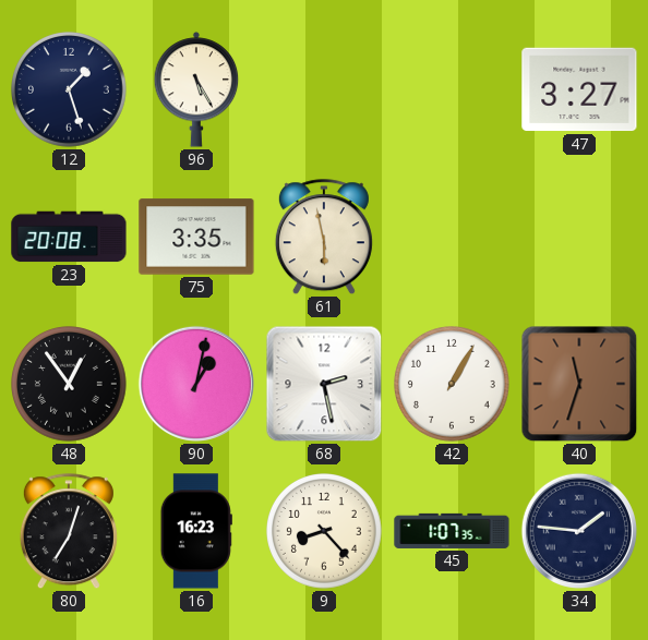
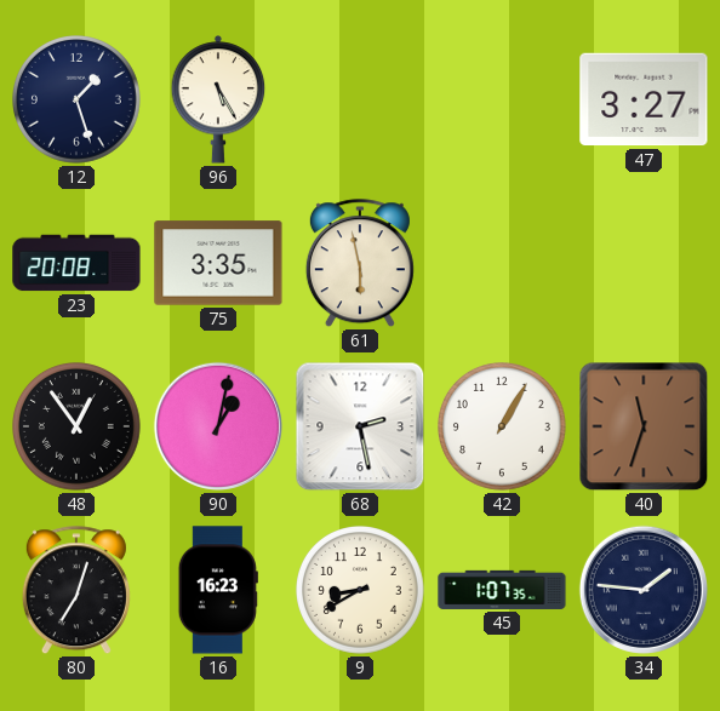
9: 8:23 -> 8:40 (361, 591)
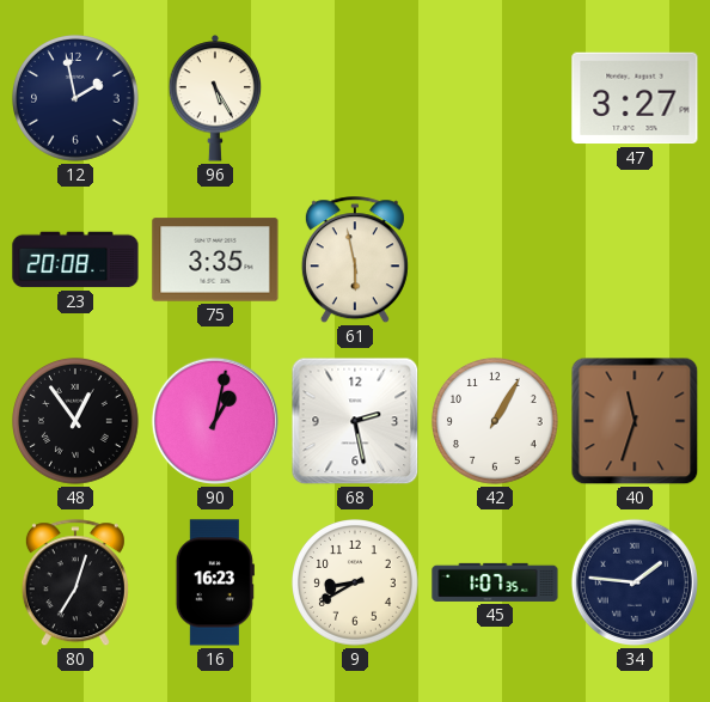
12: 1:27 -> 1:58 (76, 99)
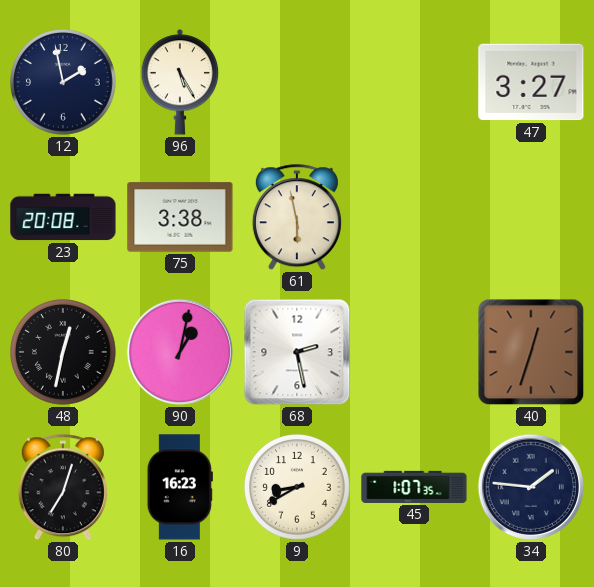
75: 3:35 -> 3:38 (180, 217)
48: 12:54 -> 12:32 (64, 353)
42: 1:05 -> none (496, 422)
40: 11:33 -> 12:33 (531, 352)
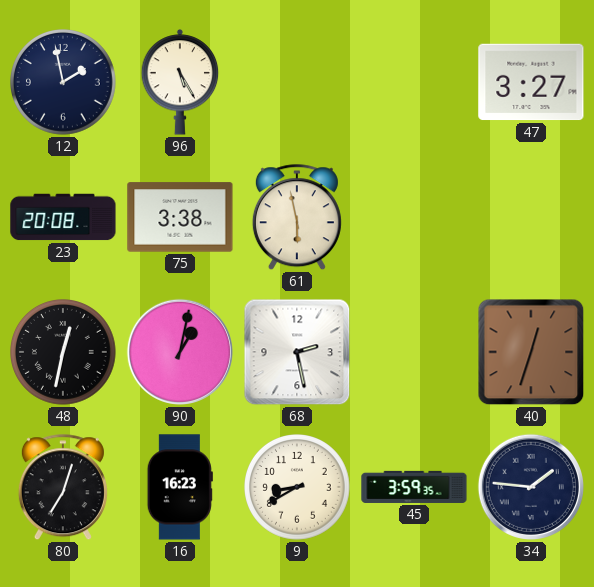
45: 1:07 -> 3:59 (414, 487)
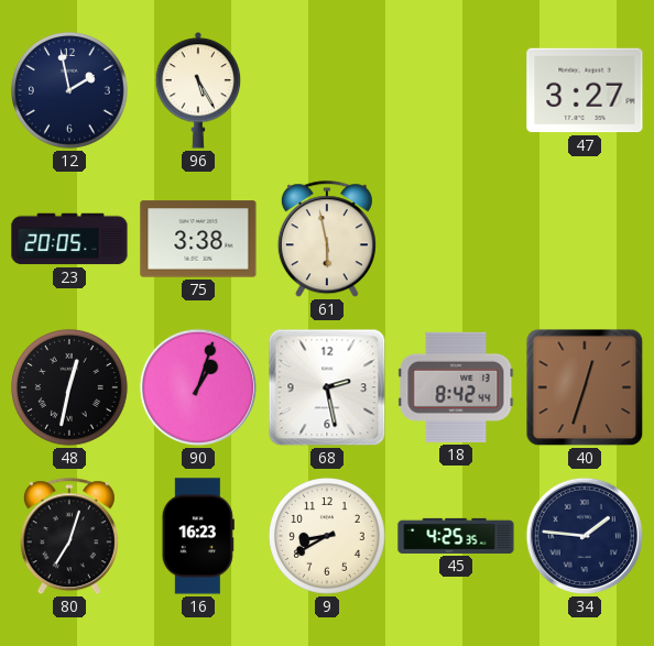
23: 20:08 -> 20:05 (69, 239)
90: 1:02 -> 1:03 (198, 387)
18: none -> 8:42 (456, 387)
45: 3:59 -> 4:25 (456, 536)
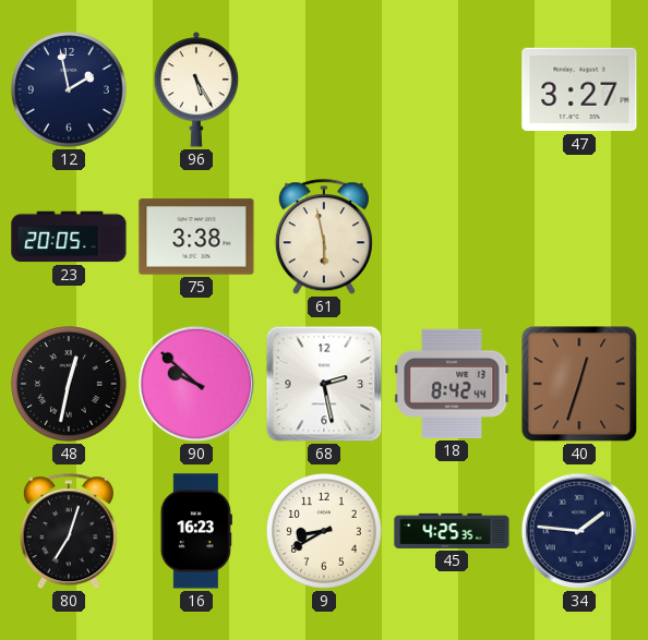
90: 1:03 -> 9:52 (196, 384)
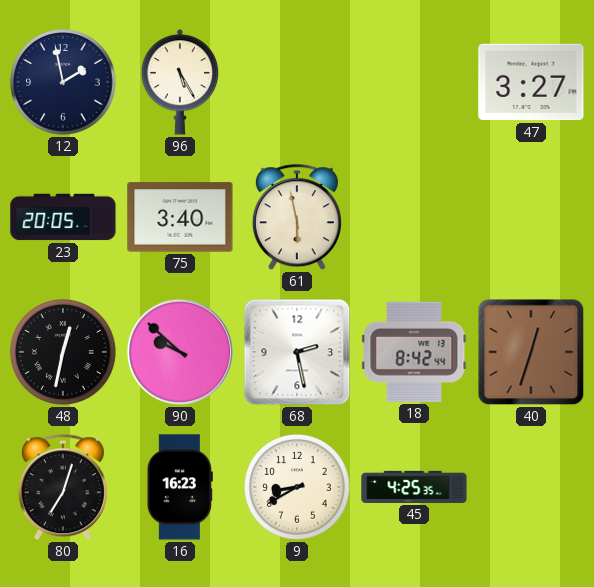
75: 3:38 -> 3:40 (180, 217)
34: 1:46 -> none (579, 531)
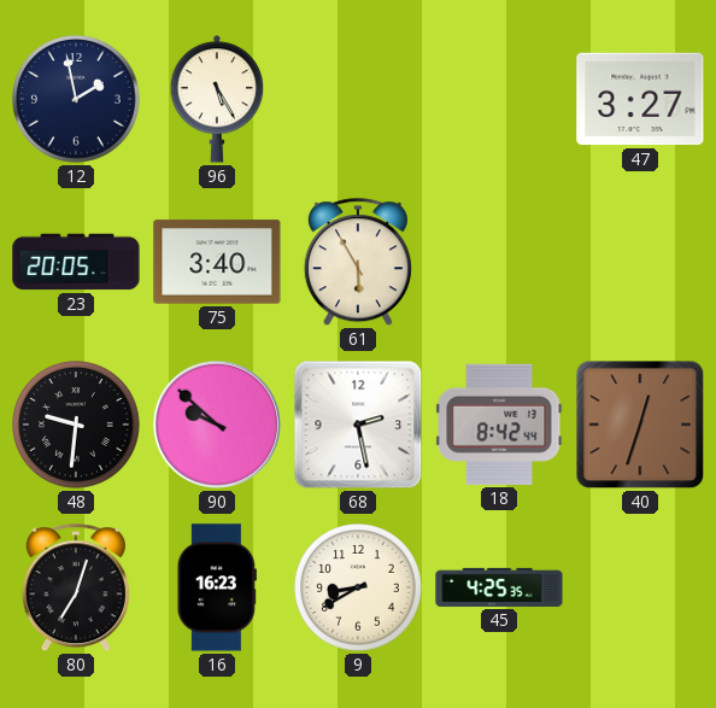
61: 5:58 -> 5:55 (358, 263)
48: 12:32 -> 9:31 (77, 426)
